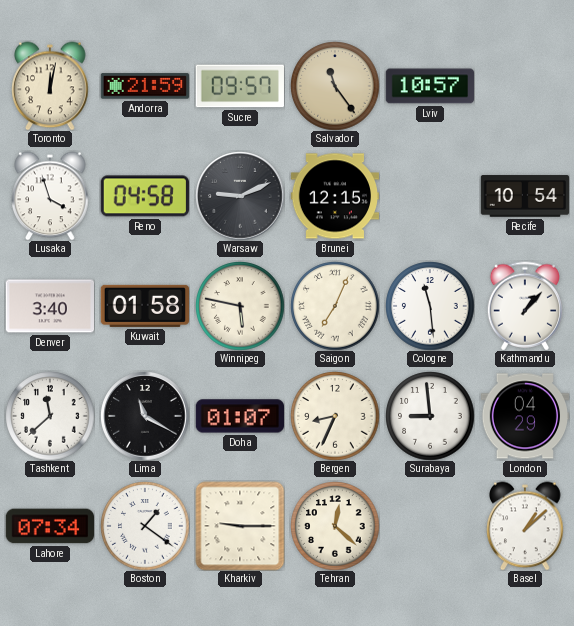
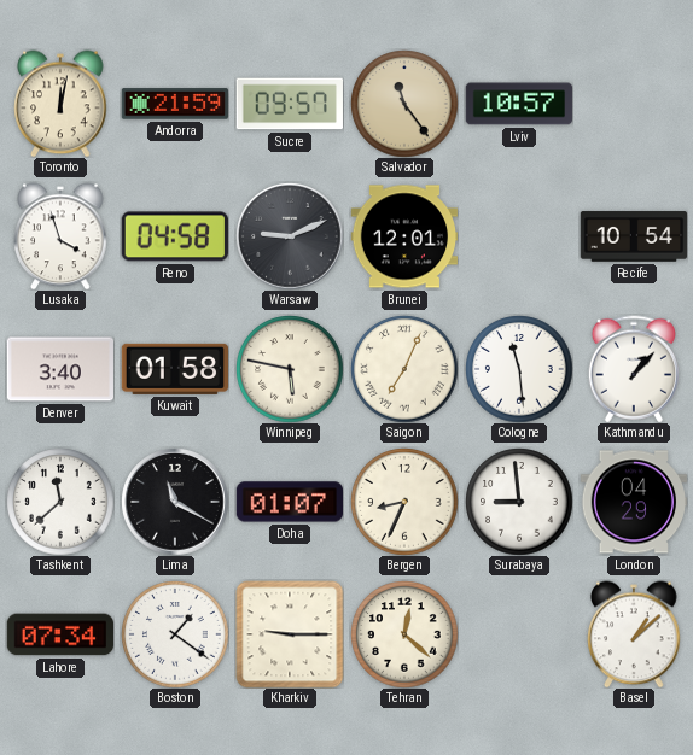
Brunei: 12:15 -> 12:01 (403, 236)
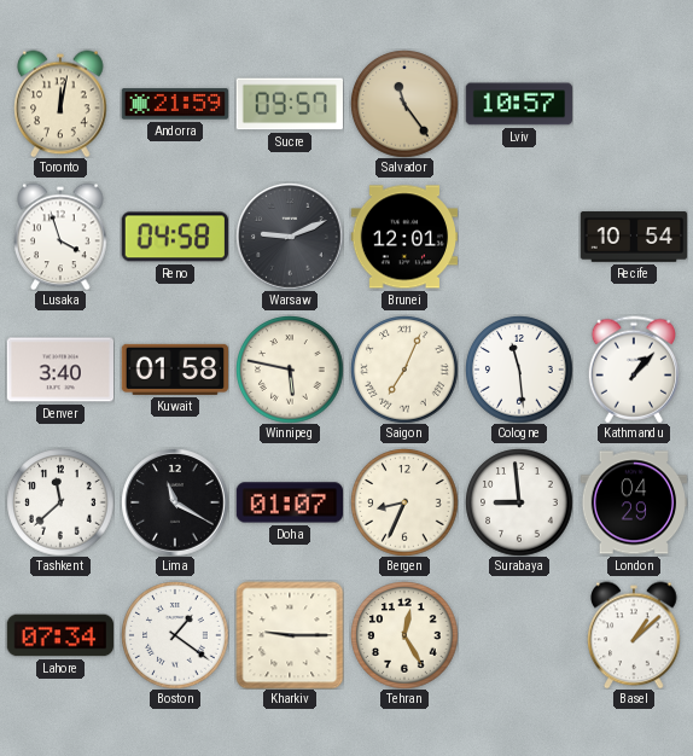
Tehran: 12:22 -> 12:25 (404, 635)
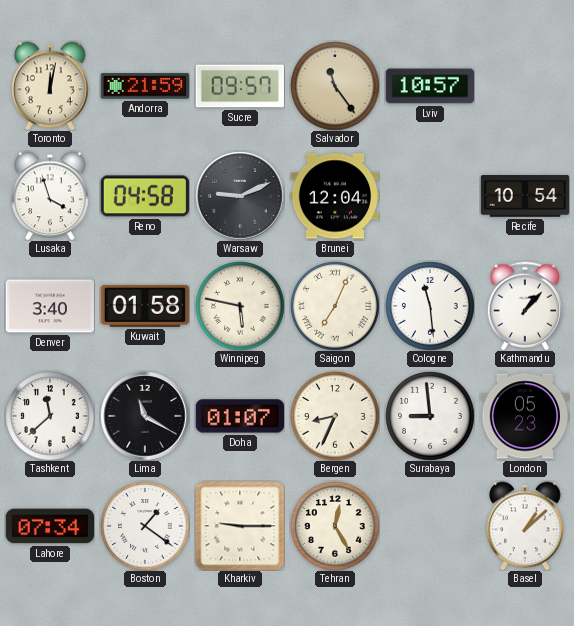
Brunei: 12:01 -> 12:04 (334, 196)
London: 04:29 -> 05:23 (524, 416)
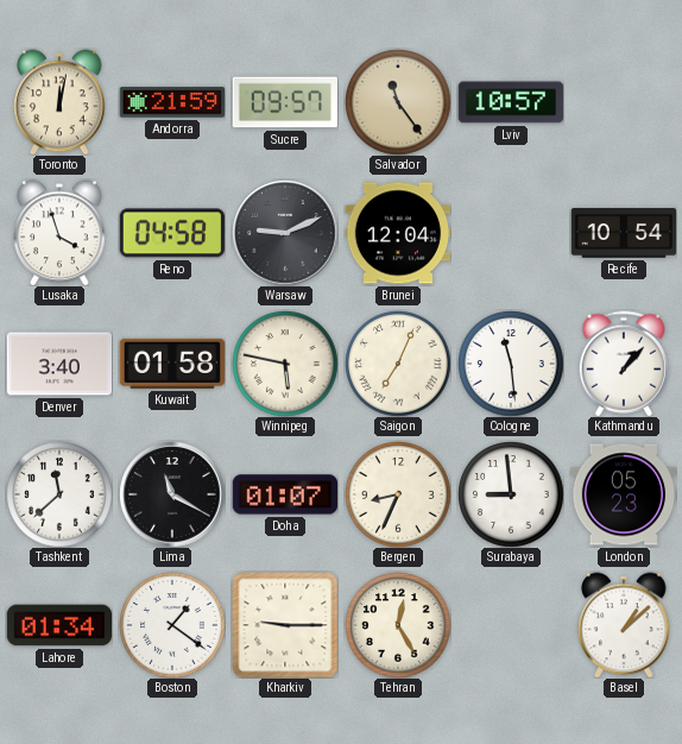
Lahore: 07:34 -> 01:34 (58, 625)
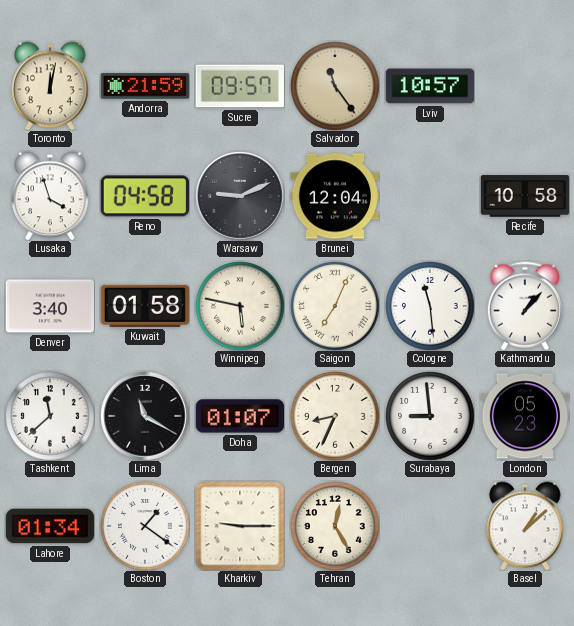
Recife: 10:54 -> 10:58 (525, 196)
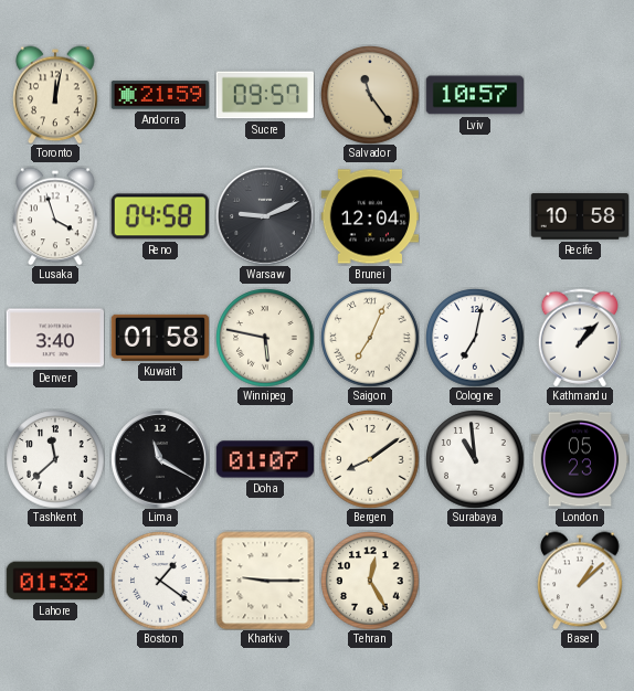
Cologne: 11:29 -> 7:02 (475, 338)
Bergen: 8:34 -> 8:09 (370, 459)
Surabaya: 8:59 -> 10:59 (475, 459)
Lahore: 01:34 -> 01:32 (54, 581)
